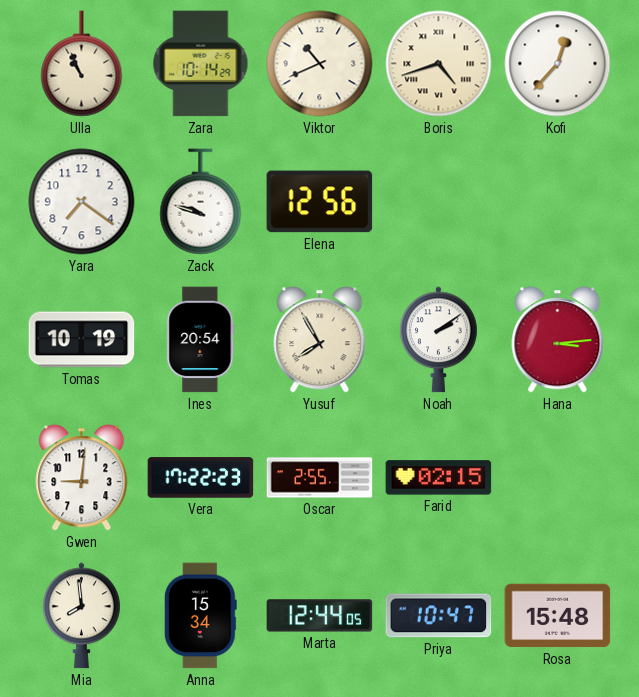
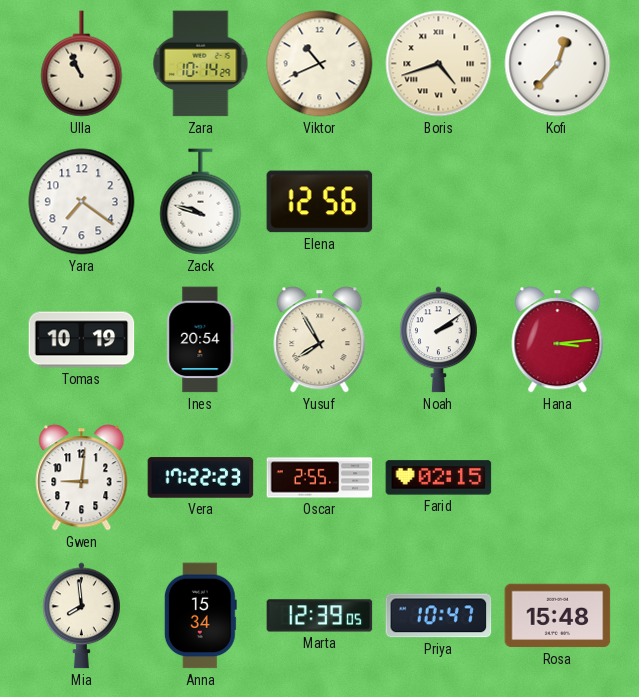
Marta: 12:44 -> 12:39 (320, 616)
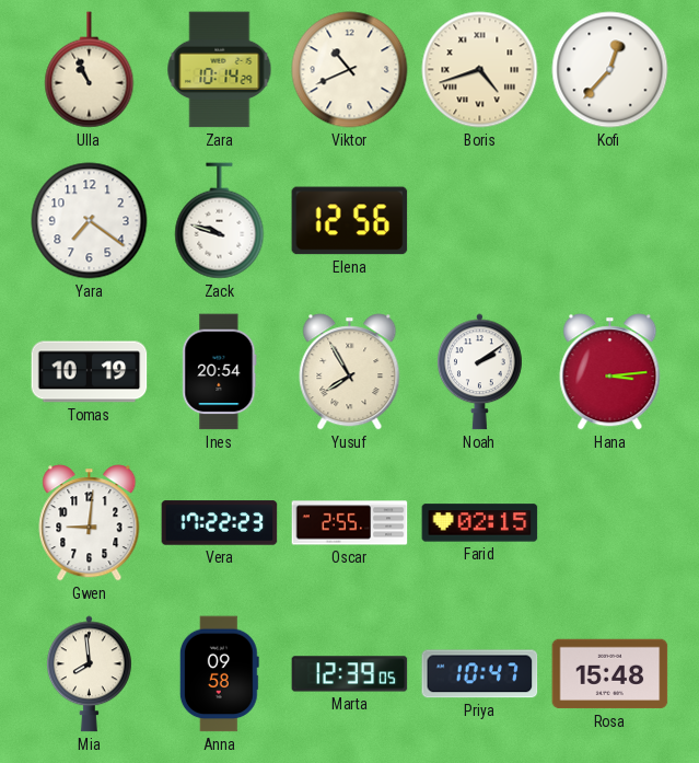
Anna: 15:34 -> 09:58 (219, 674)
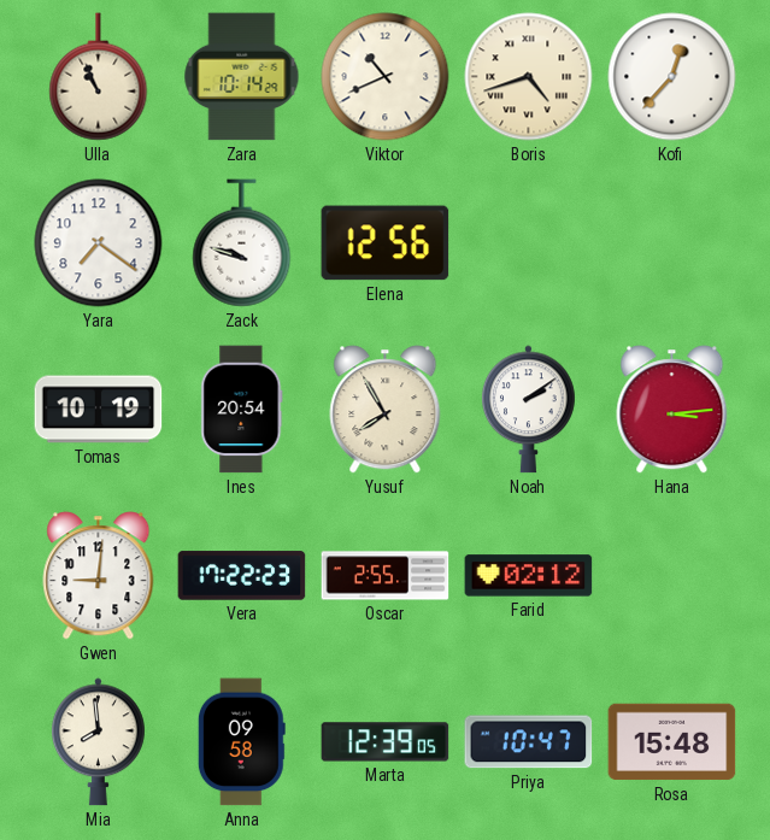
Farid: 02:15 -> 02:12 (529, 576)
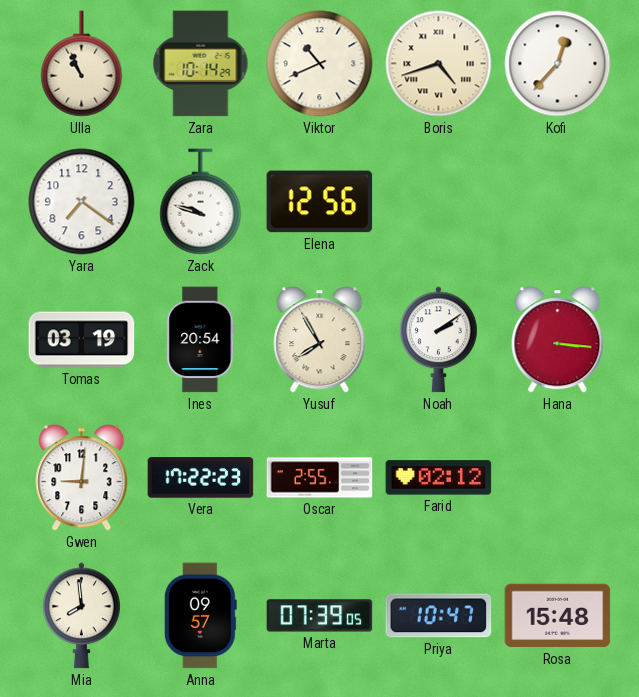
Tomas: 10:19 -> 03:19 (82, 340)
Hana: 3:14 -> 3:16 (558, 340)
Anna: 09:58 -> 09:57 (200, 616)
Marta: 12:39 -> 07:39 (320, 616)
